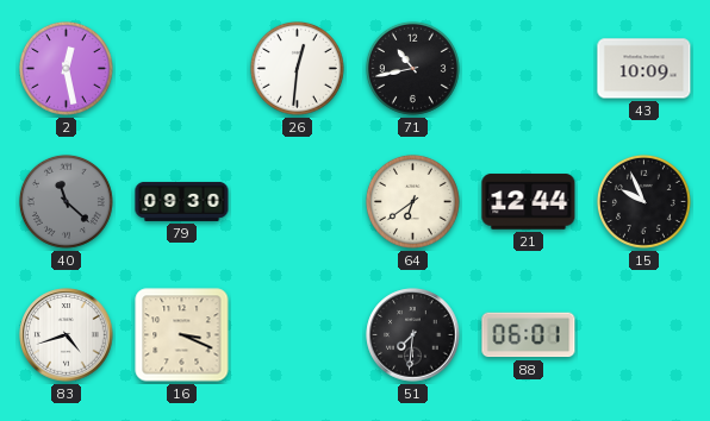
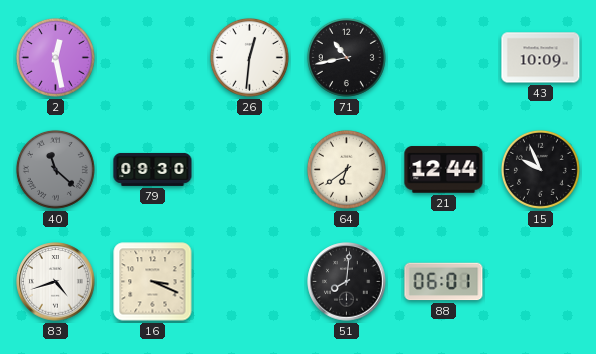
51: 7:31 -> 8:01 (347, 282)
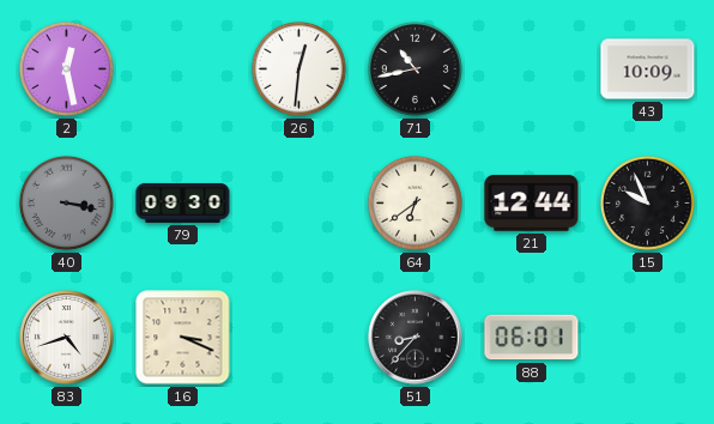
40: 11:22 -> 3:17 (66, 202)
51: 8:01 -> 8:37 (416, 338)
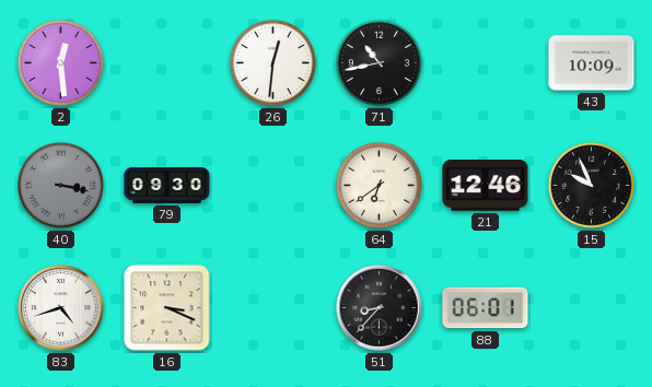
2: 12:28 -> 12:29 (60, 62)
21: 12:44 -> 12:46 (486, 186)
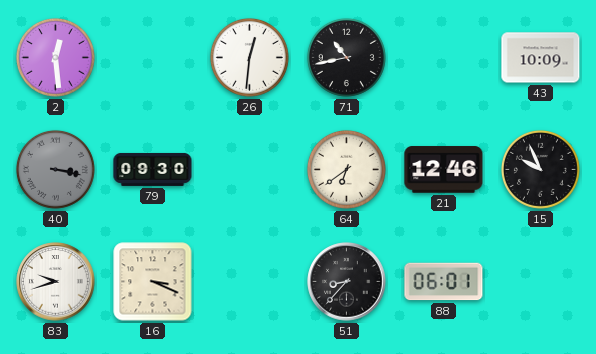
83: 4:42 -> 9:42 (56, 282)
